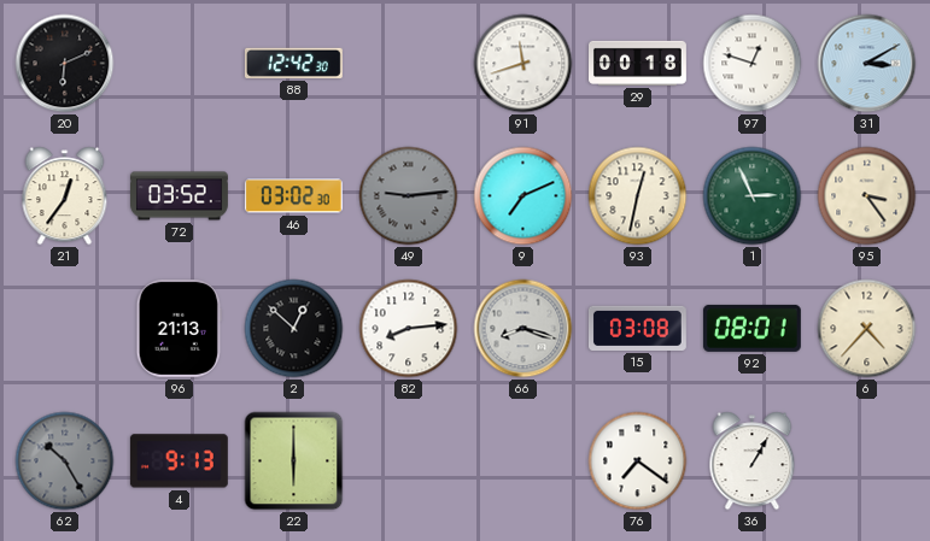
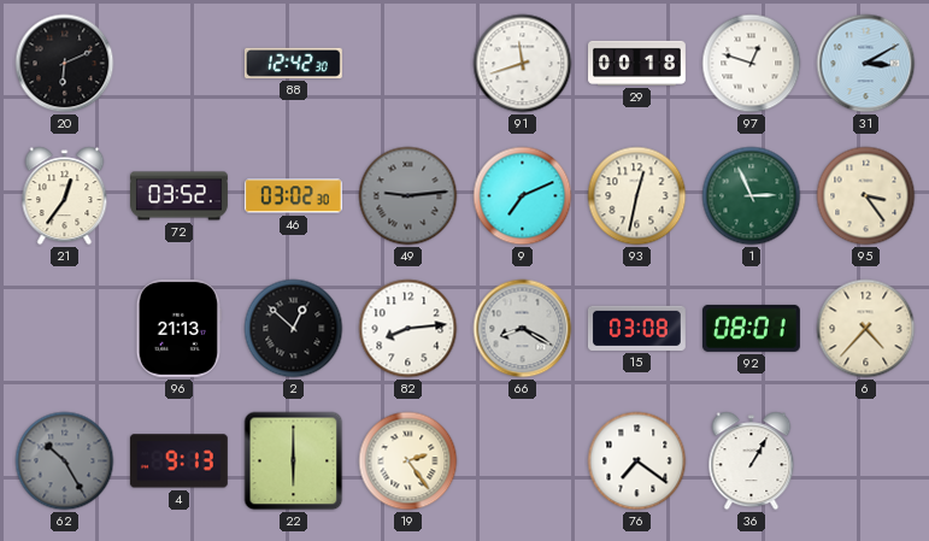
66: 8:18 -> 8:20 (523, 329)
19: none -> 2:24 (408, 461)
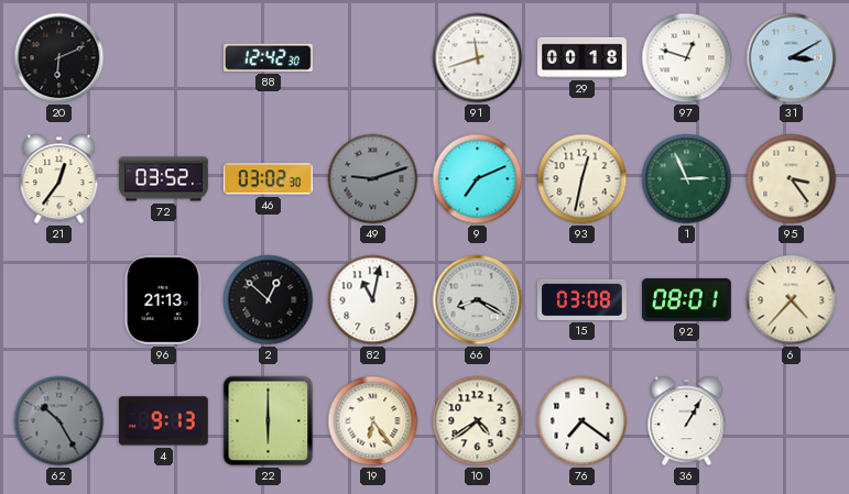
49: 9:14 -> 9:12 (373, 179)
82: 8:14 -> 11:02 (373, 300)
19: 2:24 -> 6:24 (373, 421)
10: none -> 4:39 (478, 421)
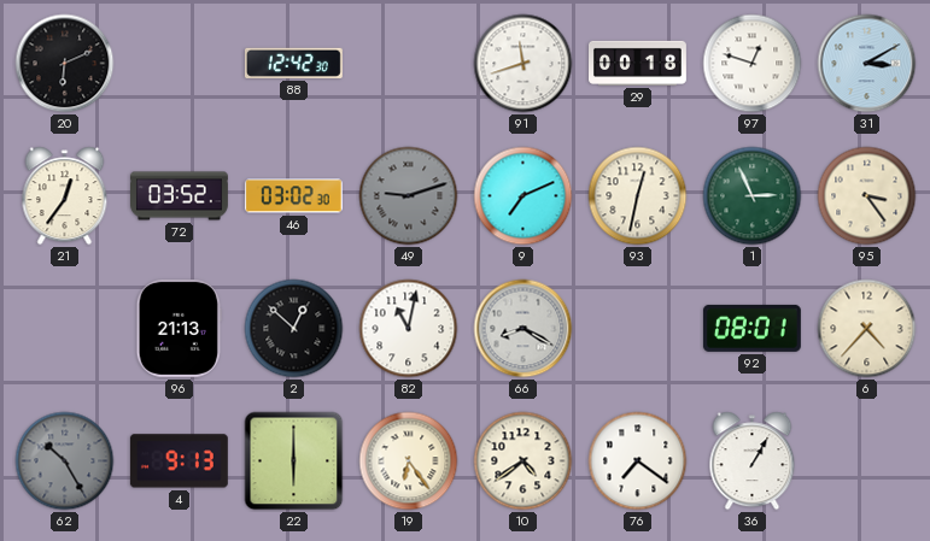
15: 03:08 -> none (581, 299)
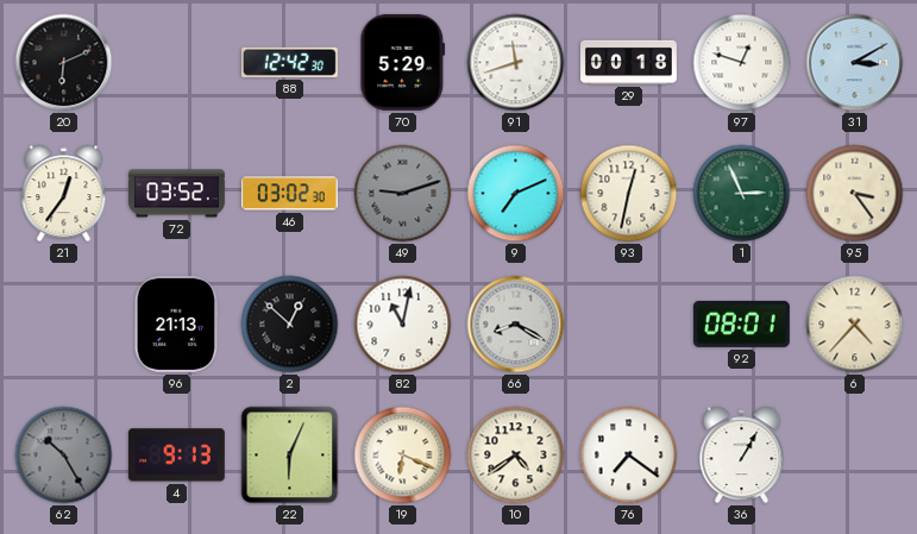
70: none -> 5:29 (403, 62)
22: 6:00 -> 6:04 (290, 456)
19: 6:24 -> 6:19 (403, 456)
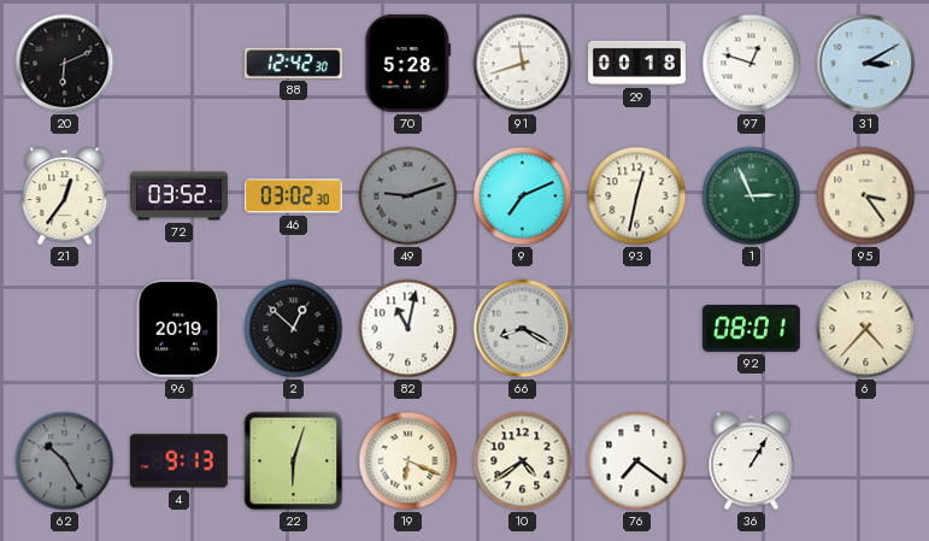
70: 5:29 -> 5:28 (408, 63)
96: 21:13 -> 20:19 (178, 328)
22: 6:04 -> 6:03 (294, 461)
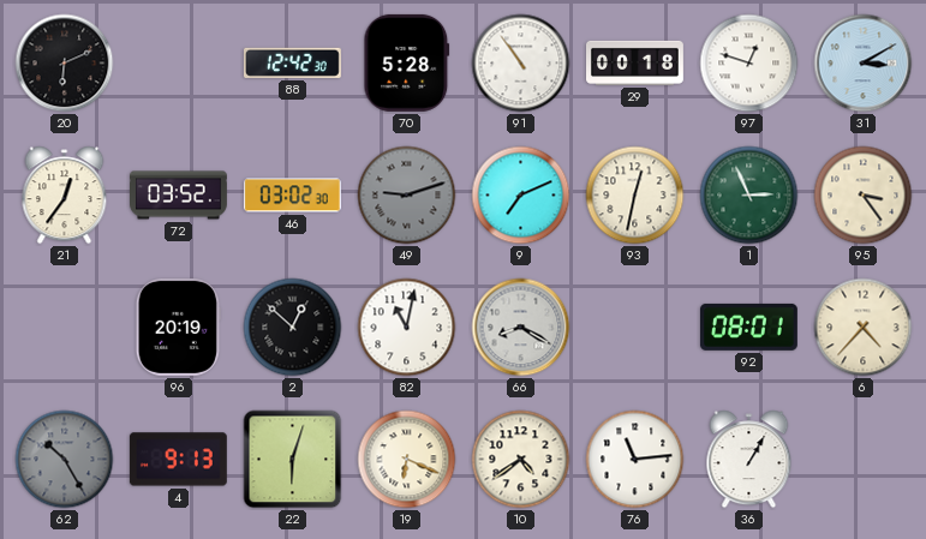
91: 11:42 -> 10:54 (521, 64)
76: 7:21 -> 11:14 (635, 460)
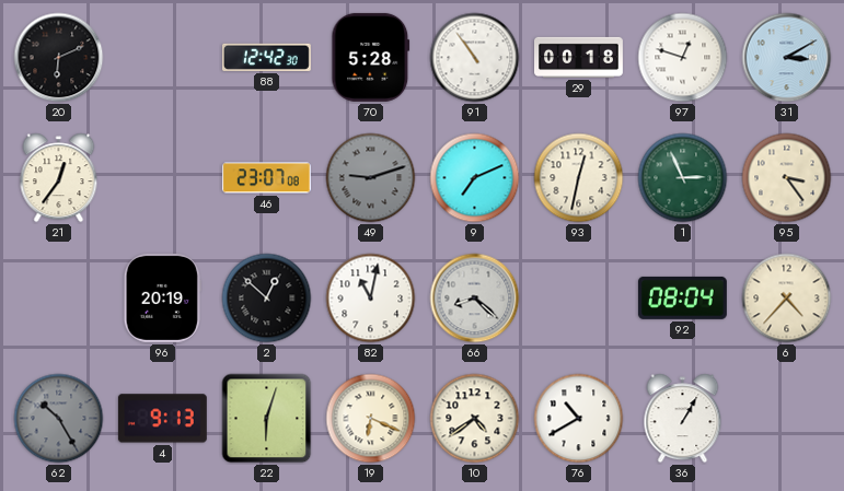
72: 03:52 -> none (179, 196)
46: 03:02 -> 23:07 (266, 178)
66: 8:20 -> 8:22 (475, 299)
92: 08:01 -> 08:04 (682, 297)
76: 11:14 -> 10:40 (579, 419)
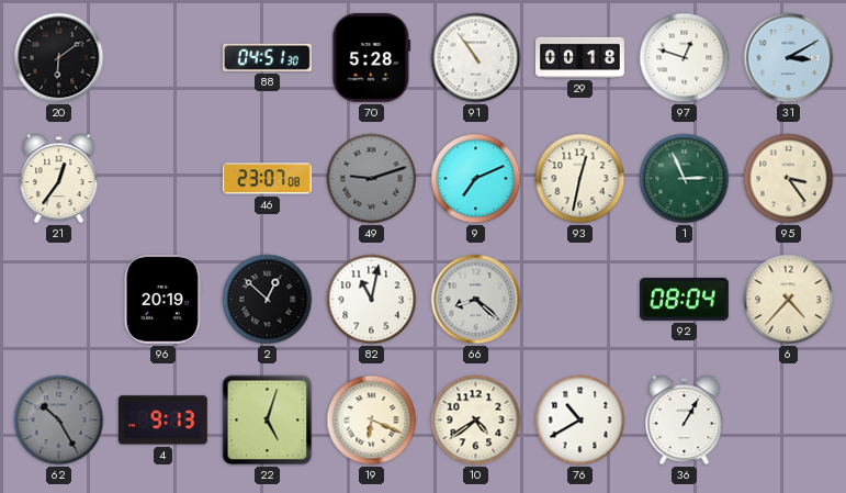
20: 6:11 -> 6:09 (59, 58)
88: 12:42 -> 04:51 (267, 57)
22: 6:03 -> 5:03 (268, 421)
